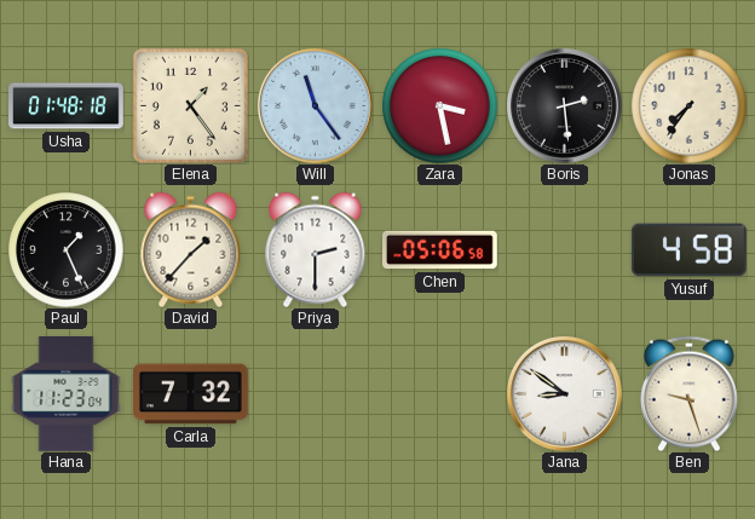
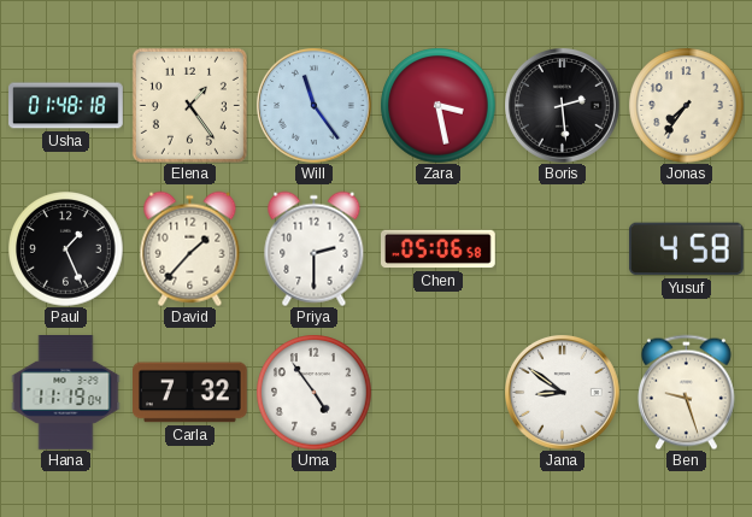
Hana: 11:23 -> 11:19 (66, 393)
Uma: none -> 4:54 (313, 392)
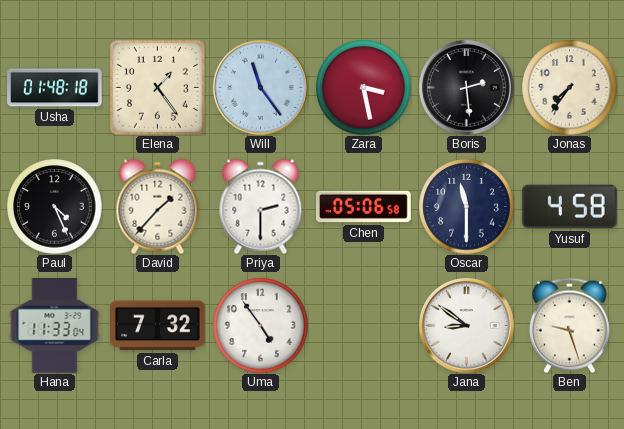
Paul: 1:26 -> 4:26 (54, 206)
Oscar: none -> 11:30 (466, 206)
Hana: 11:19 -> 11:33 (55, 326)
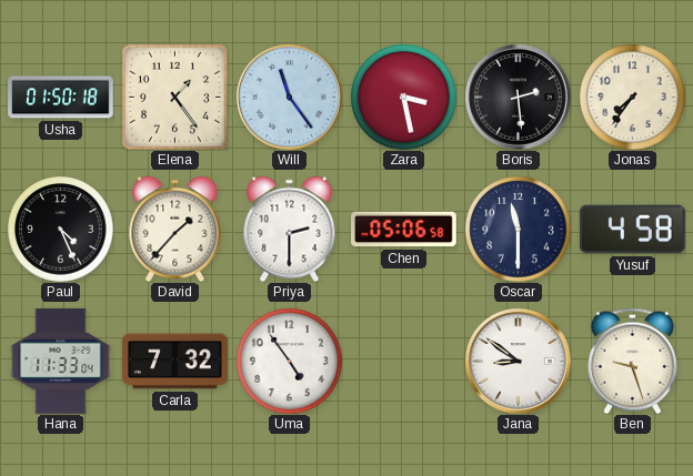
Usha: 01:48 -> 01:50 (61, 98)
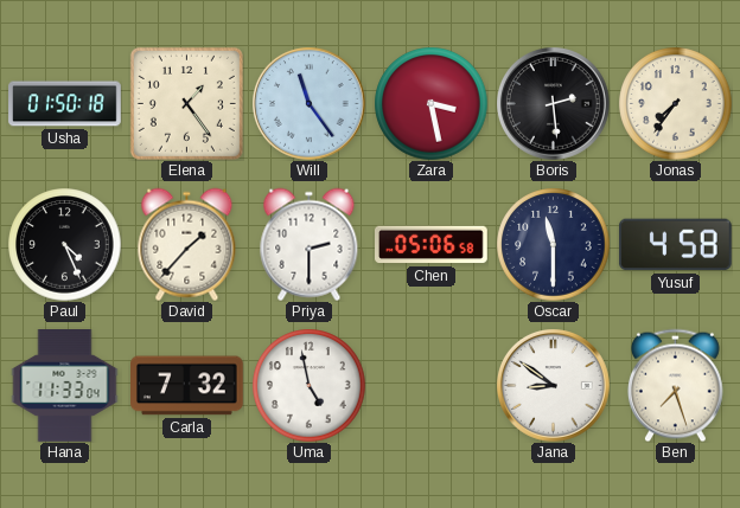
Uma: 4:54 -> 4:58 (308, 385)
Ben: 9:27 -> 7:27 (675, 385)
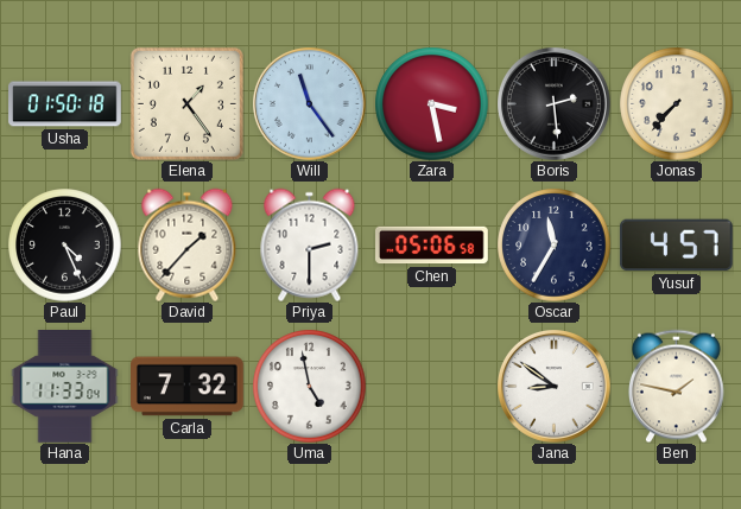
Jonas: 7:36 -> 7:37 (676, 103)
Oscar: 11:30 -> 11:35 (553, 244)
Yusuf: 4:58 -> 4:57 (676, 246)
Ben: 7:27 -> 1:47 (676, 386)
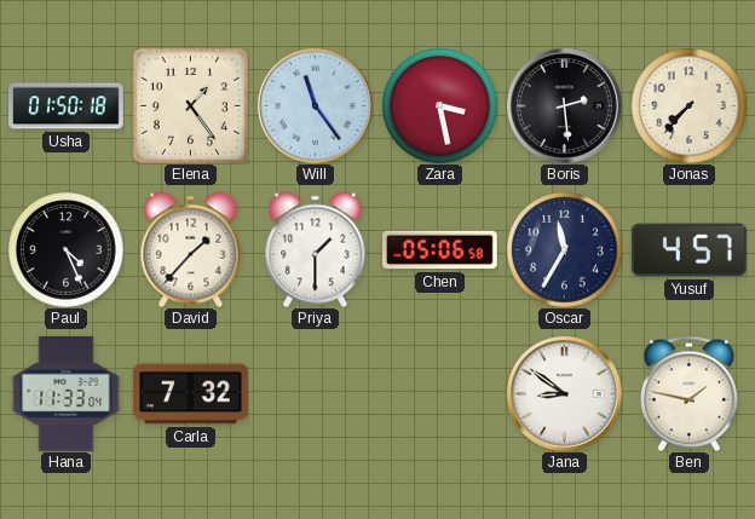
Priya: 2:30 -> 1:30 (316, 249)
Uma: 4:58 -> none (309, 386)
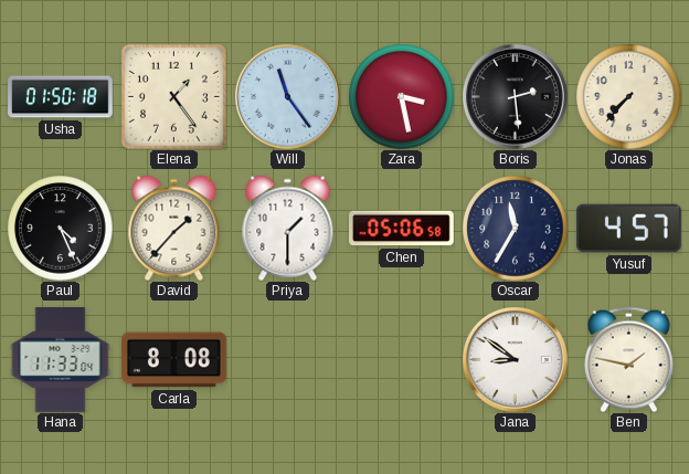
Carla: 7:32 -> 8:08 (174, 360)
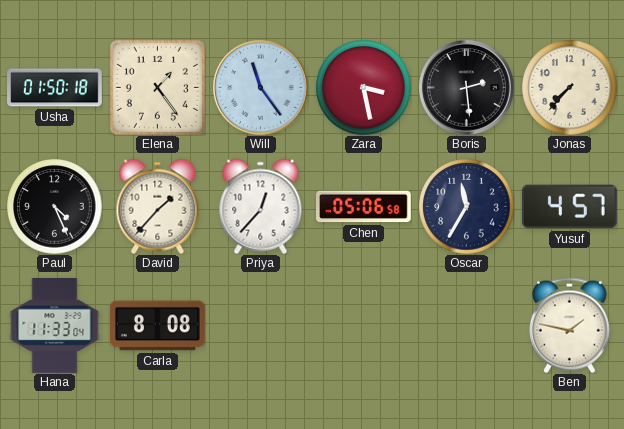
Priya: 1:30 -> 12:37 (261, 206)
Jana: 8:51 -> none (516, 360)
